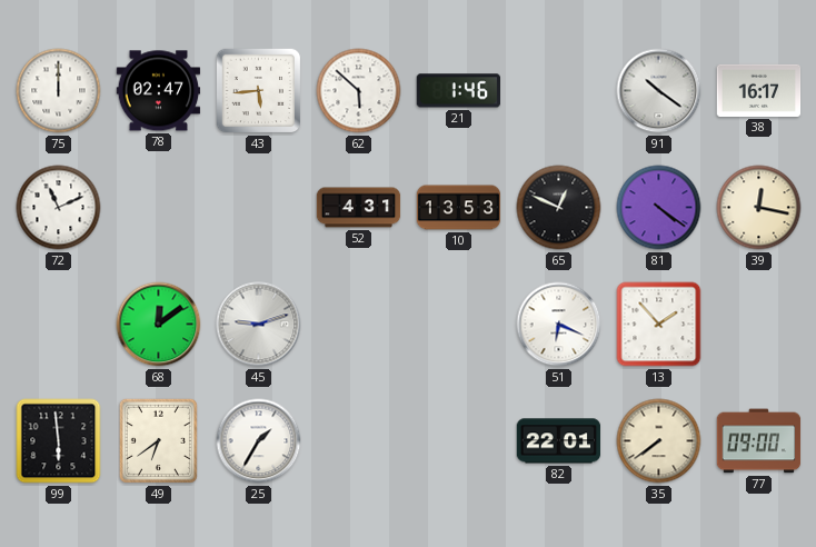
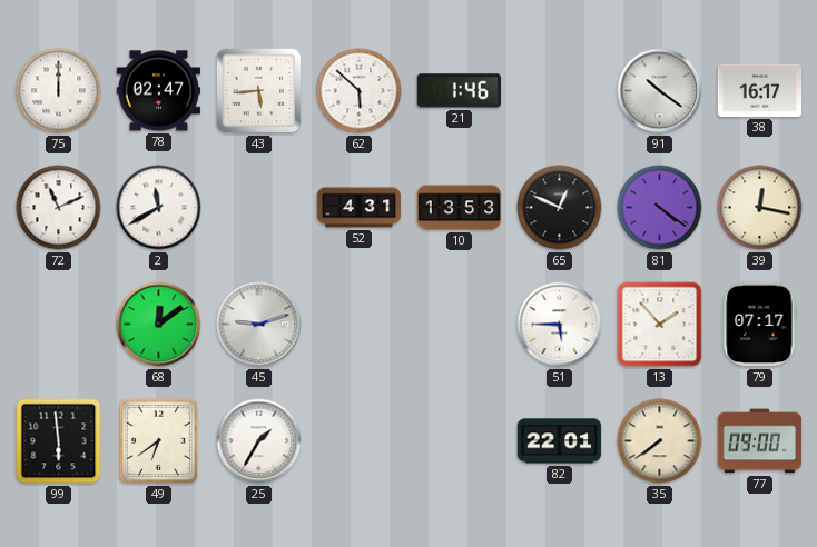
2: none -> 11:40 (159, 208)
51: 6:19 -> 5:45 (560, 325)
79: none -> 07:17 (759, 325)
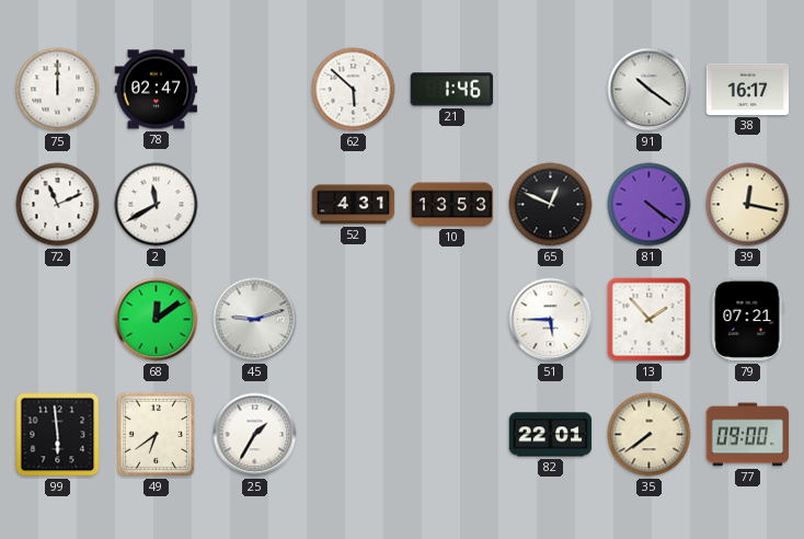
43: 5:44 -> none (259, 91)
79: 07:17 -> 07:21 (747, 320)
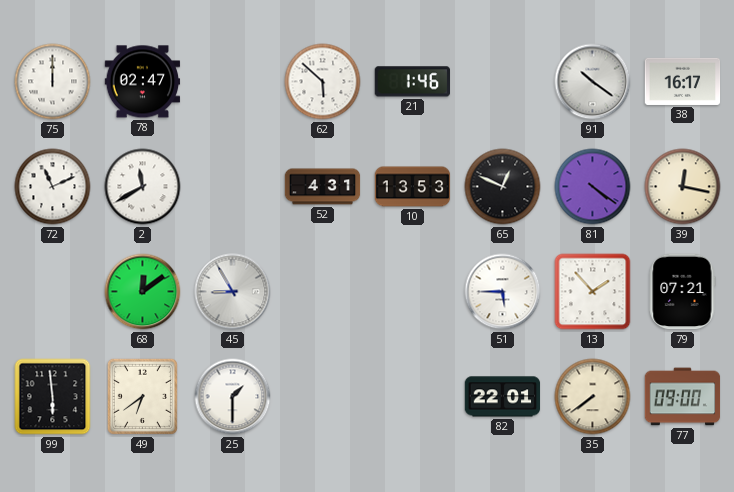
45: 9:12 -> 8:55 (233, 292)
25: 1:35 -> 1:30 (233, 397)
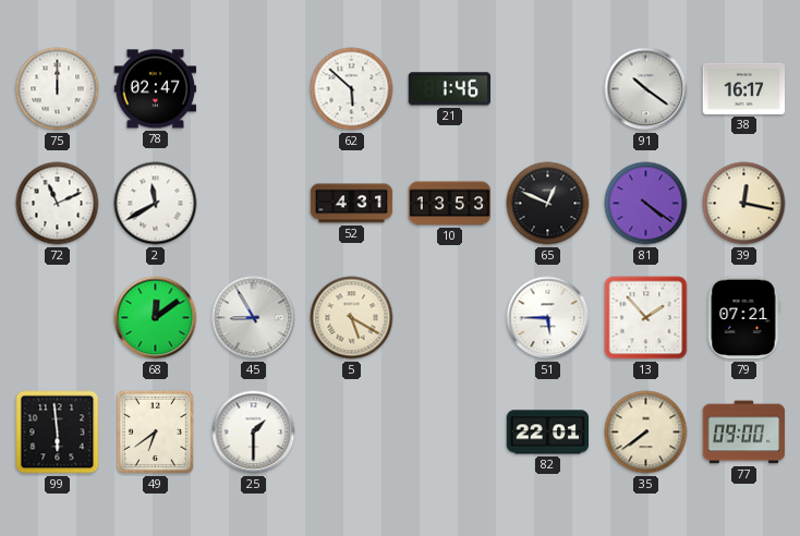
5: none -> 5:20 (352, 318)
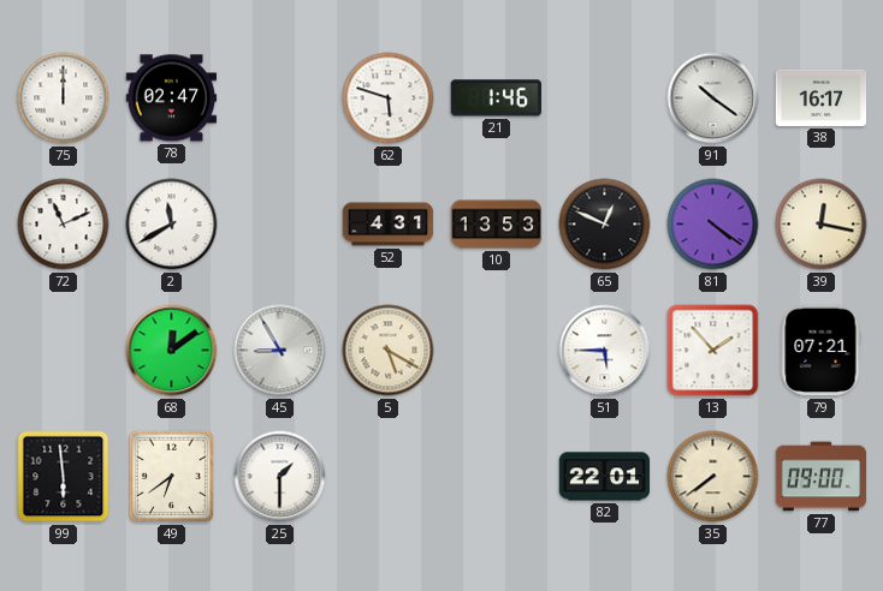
62: 5:52 -> 5:48 (389, 98)
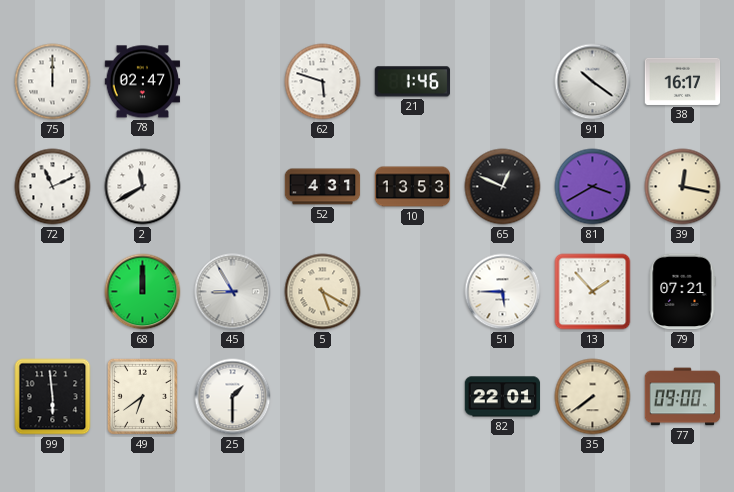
81: 4:21 -> 3:40 (593, 187)
68: 12:09 -> 12:00 (143, 292)
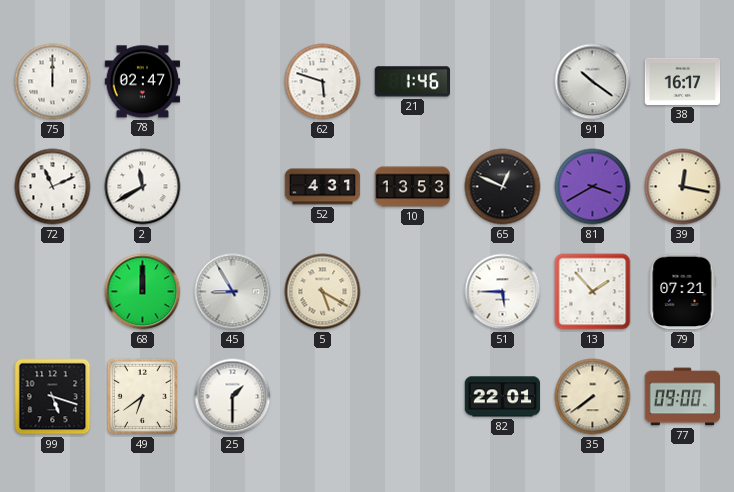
99: 5:59 -> 5:18 (53, 397)
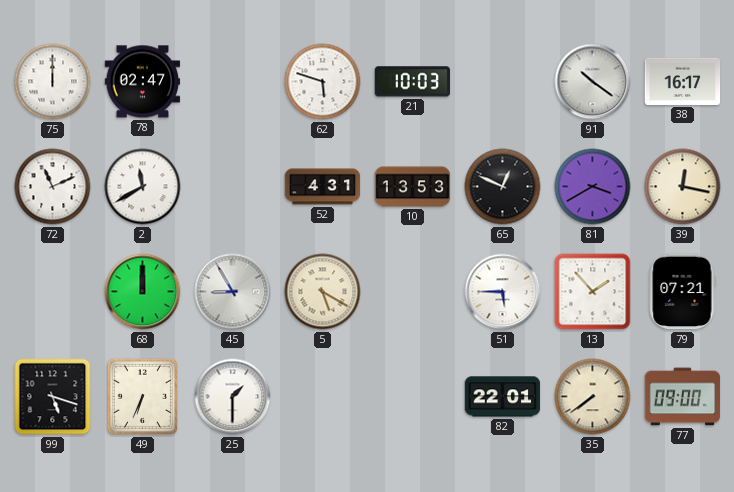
21: 1:46 -> 10:03 (412, 82)
49: 6:39 -> 6:34 (142, 396)
